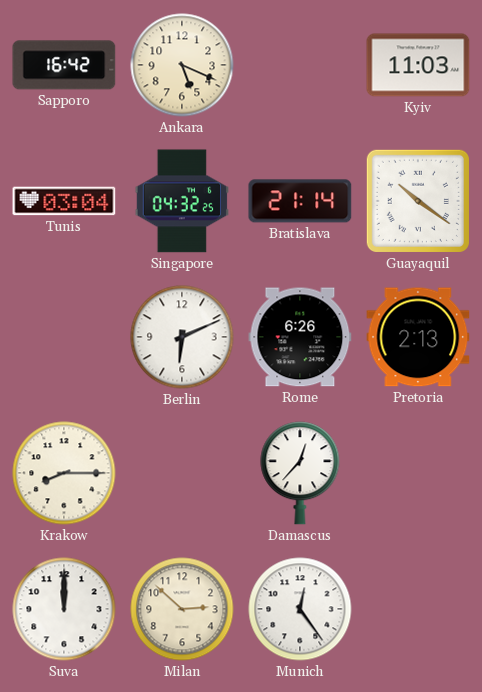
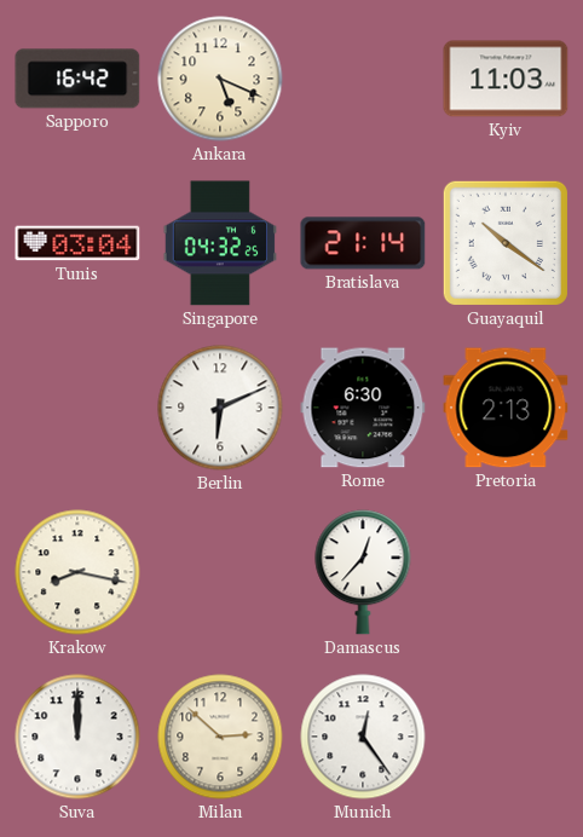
Rome: 6:26 -> 6:30 (363, 408)
Krakow: 8:15 -> 8:17 (77, 572)
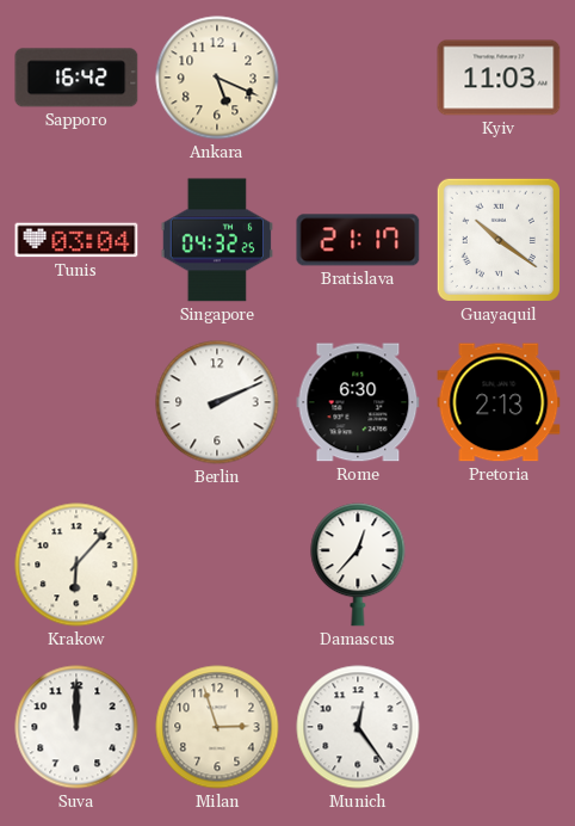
Bratislava: 21:14 -> 21:17 (358, 240)
Berlin: 6:11 -> 2:11 (217, 402)
Krakow: 8:17 -> 6:07 (76, 565)
Milan: 2:52 -> 2:57 (217, 727)
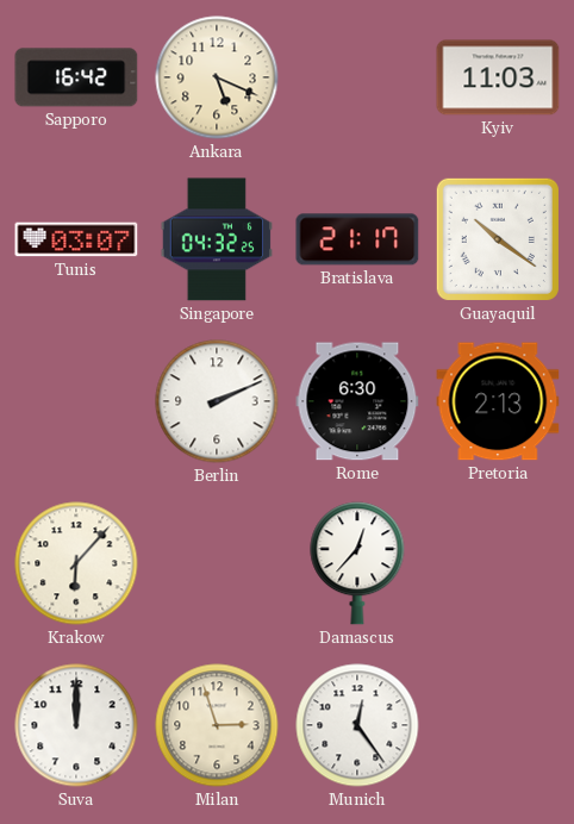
Tunis: 03:04 -> 03:07 (76, 239)
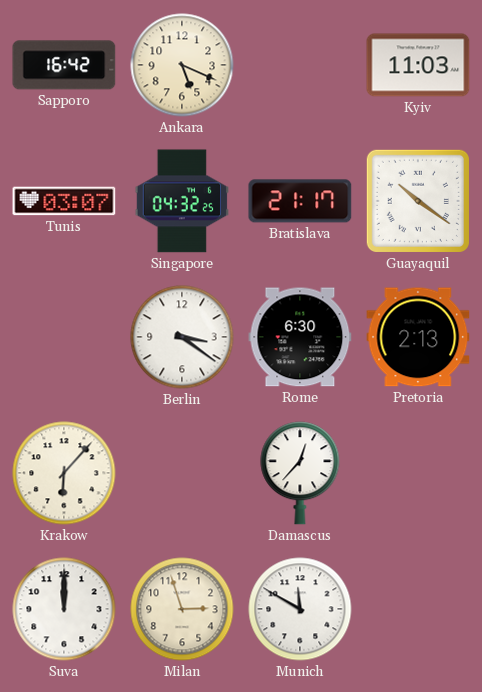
Berlin: 2:11 -> 3:21 (182, 337)
Munich: 12:24 -> 11:50 (300, 609)
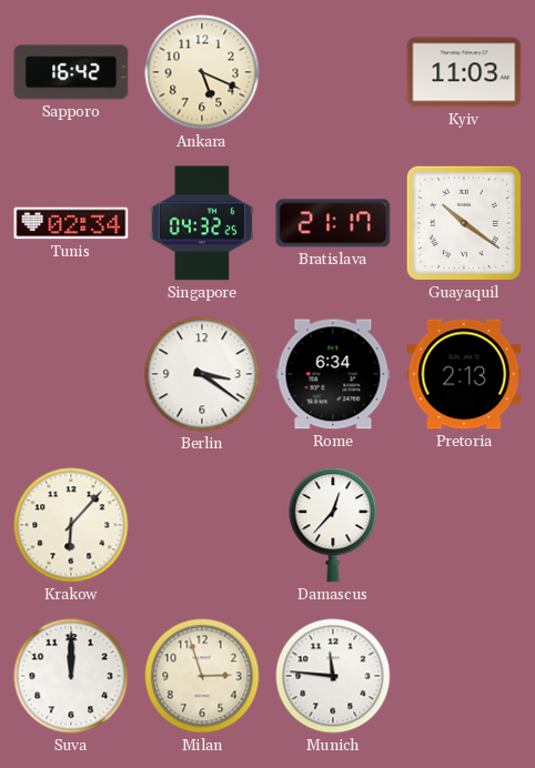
Tunis: 03:07 -> 02:34 (71, 223)
Rome: 6:30 -> 6:34 (333, 374)
Munich: 11:50 -> 11:46 (333, 676)
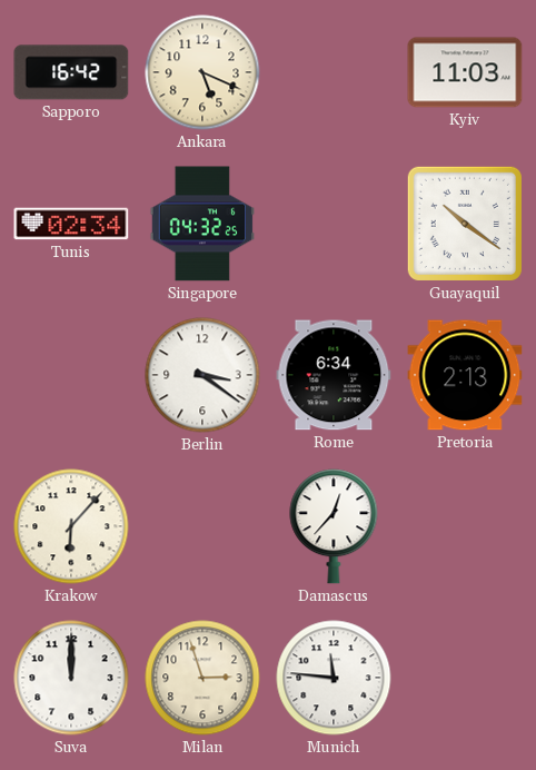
Bratislava: 21:17 -> none (333, 223)
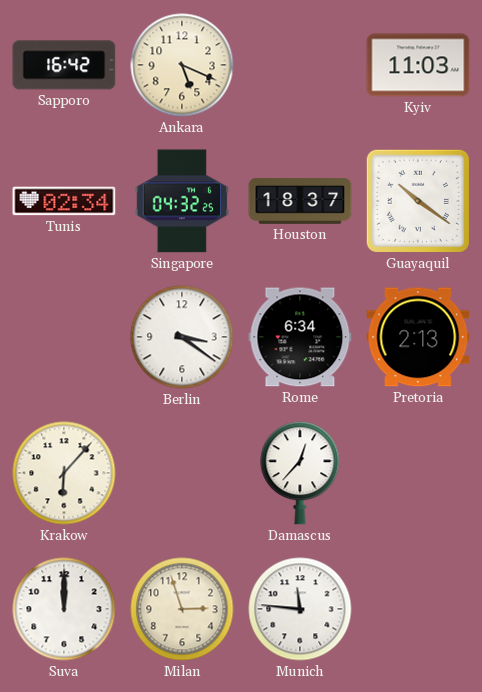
Houston: none -> 18:37 (300, 201)
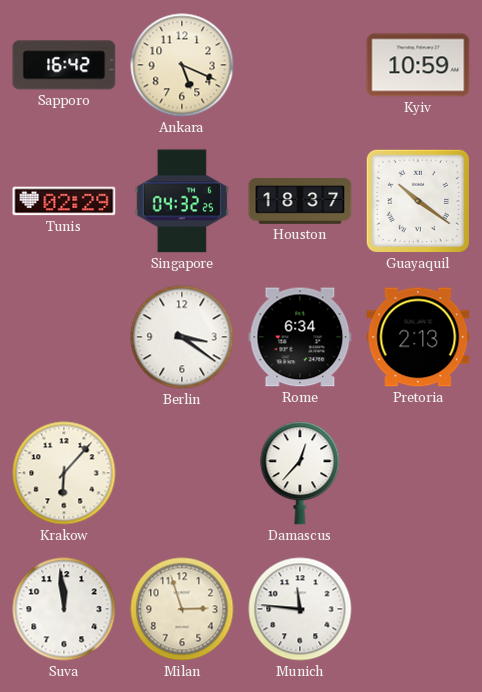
Kyiv: 11:03 -> 10:59 (418, 65)
Tunis: 02:34 -> 02:29 (64, 201)
Suva: 12:00 -> 11:59 (64, 609)
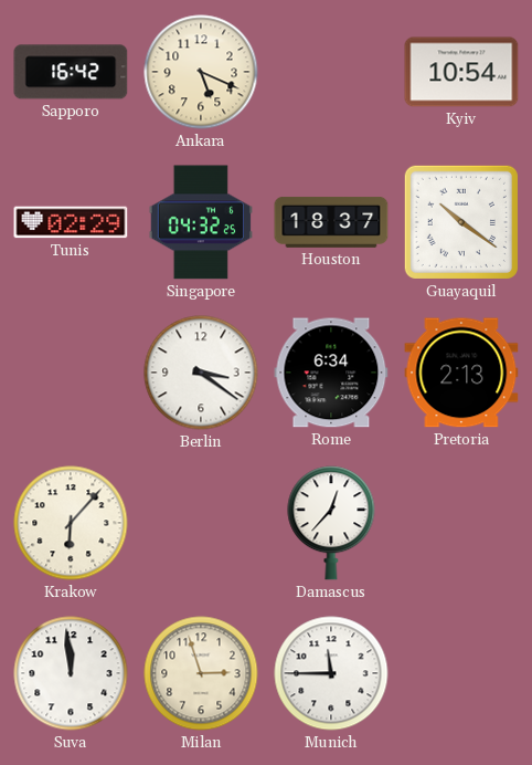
Kyiv: 10:59 -> 10:54 (461, 72)
Munich: 11:46 -> 11:45 (331, 673)
